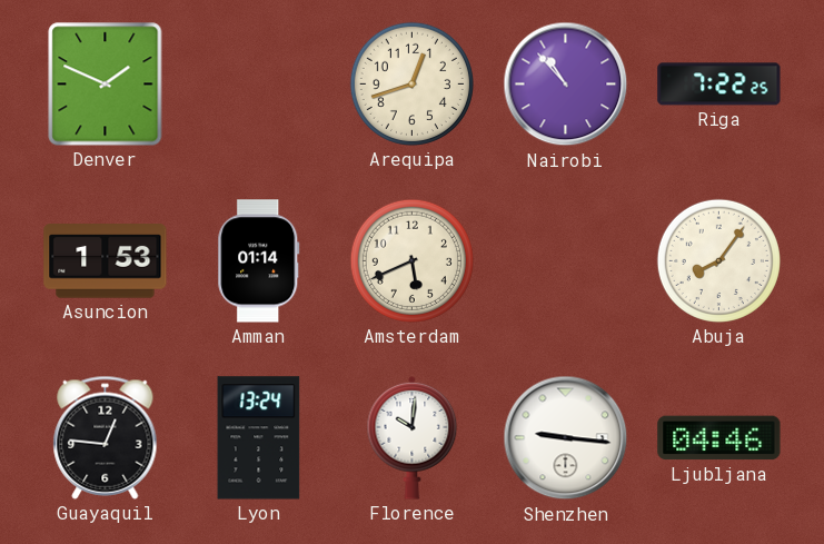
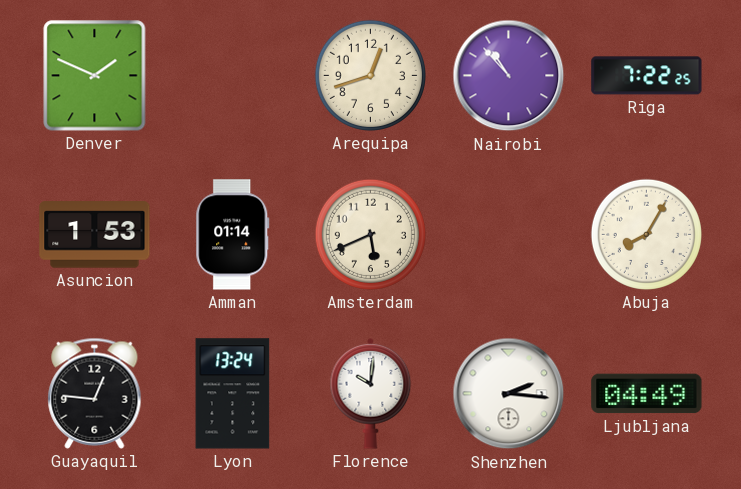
Abuja: 8:06 -> 8:05 (646, 234)
Shenzhen: 9:16 -> 2:16 (509, 394)
Ljubljana: 04:46 -> 04:49 (647, 394)
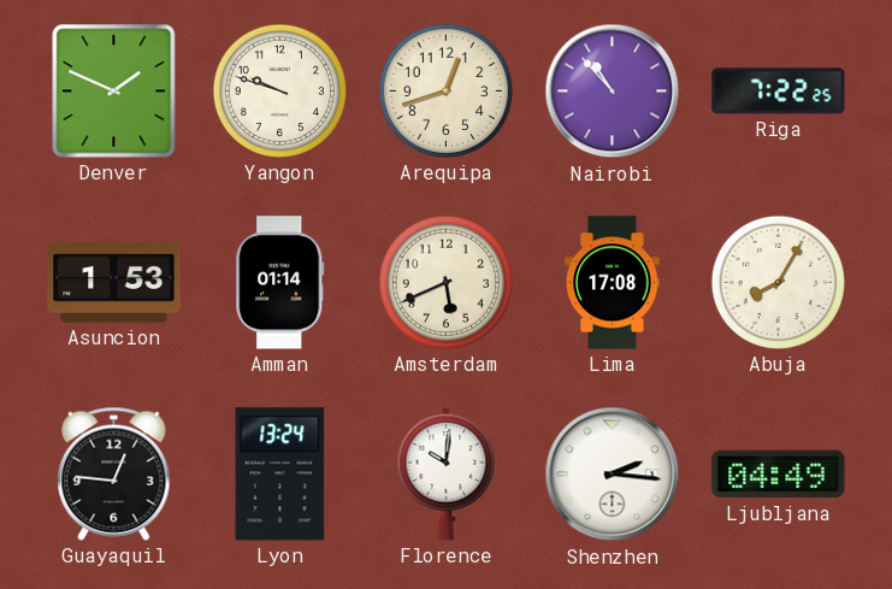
Yangon: none -> 9:48 (279, 90)
Lima: none -> 17:08 (613, 283)
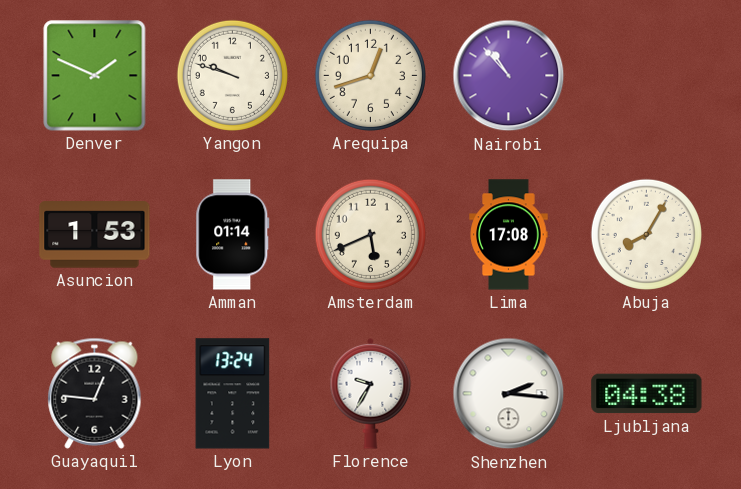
Riga: 7:22 -> none (779, 92)
Florence: 10:01 -> 9:35 (371, 393)
Ljubljana: 04:49 -> 04:38 (647, 394)
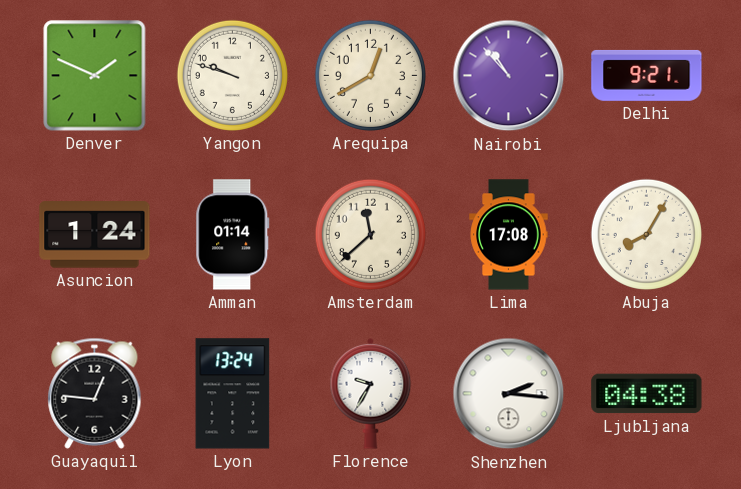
Arequipa: 12:42 -> 12:40 (370, 75)
Delhi: none -> 9:21 (647, 75)
Asuncion: 1:53 -> 1:24 (95, 235)
Amsterdam: 5:41 -> 11:38 (370, 234)
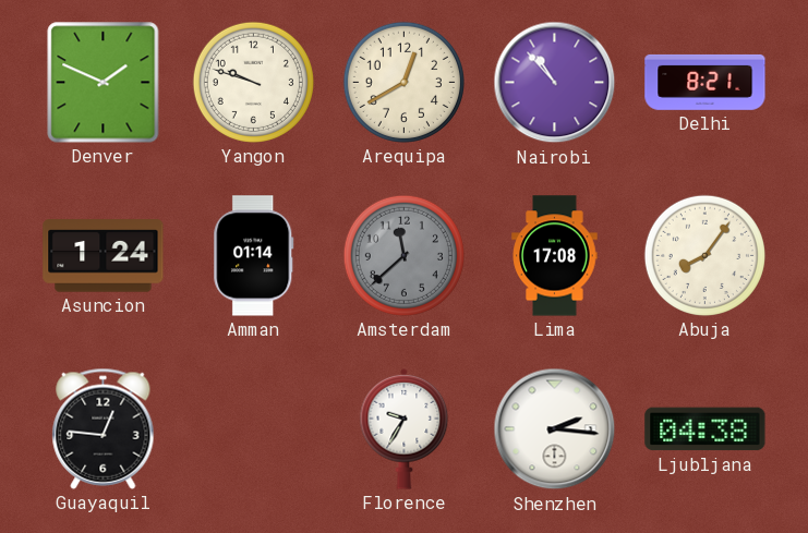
Delhi: 9:21 -> 8:21 (706, 82)
Amsterdam dial: cream -> grey (403, 255)
Abuja: 8:05 -> 8:06 (704, 255)
Lyon: 13:24 -> none (233, 394)
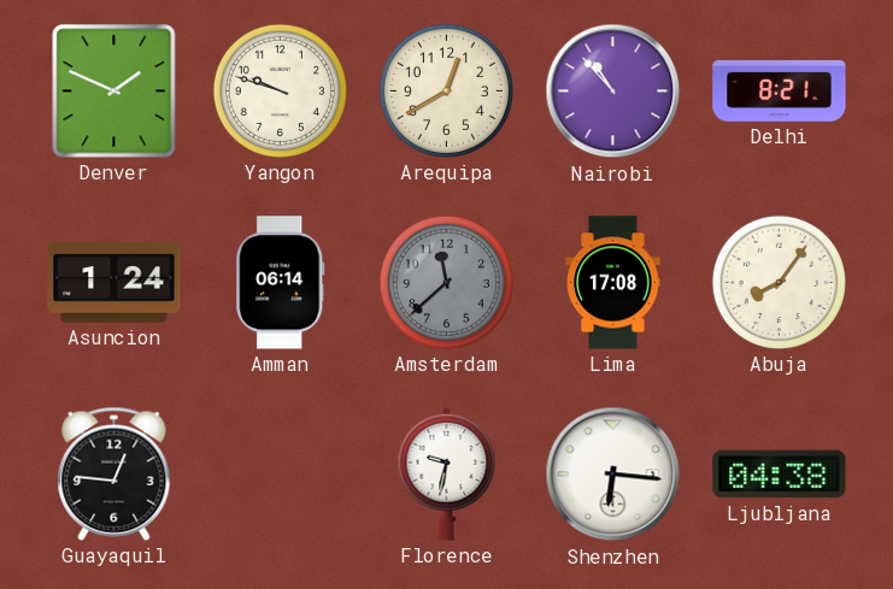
Amman: 01:14 -> 06:14 (281, 283)
Florence: 9:35 -> 9:32 (447, 473)
Shenzhen: 2:16 -> 6:16 (613, 475)
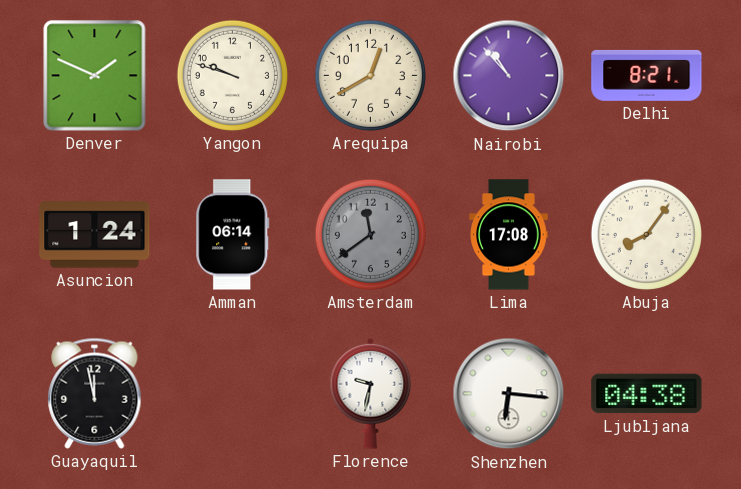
Amsterdam: 11:38 -> 11:39 (370, 234)
Guayaquil: 12:46 -> 11:58 (95, 393)
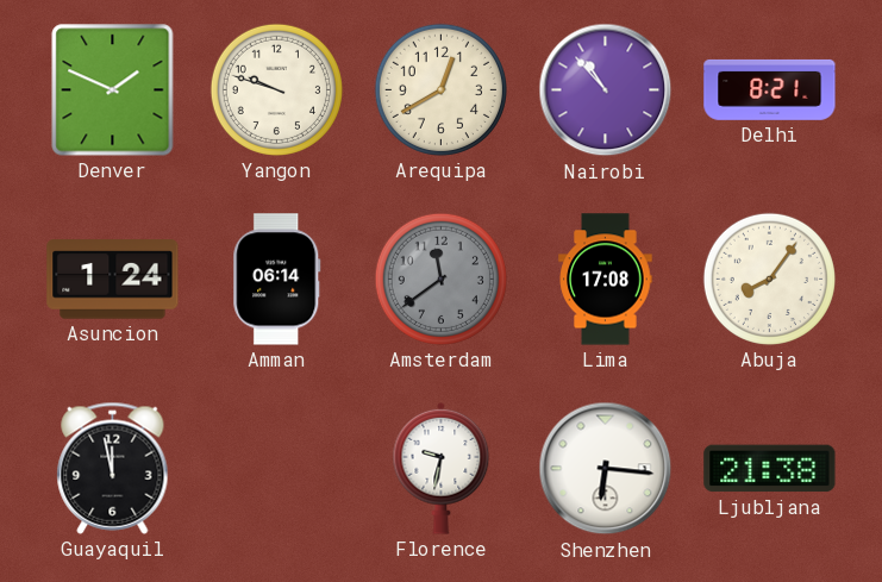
Ljubljana: 04:38 -> 21:38 (770, 469)
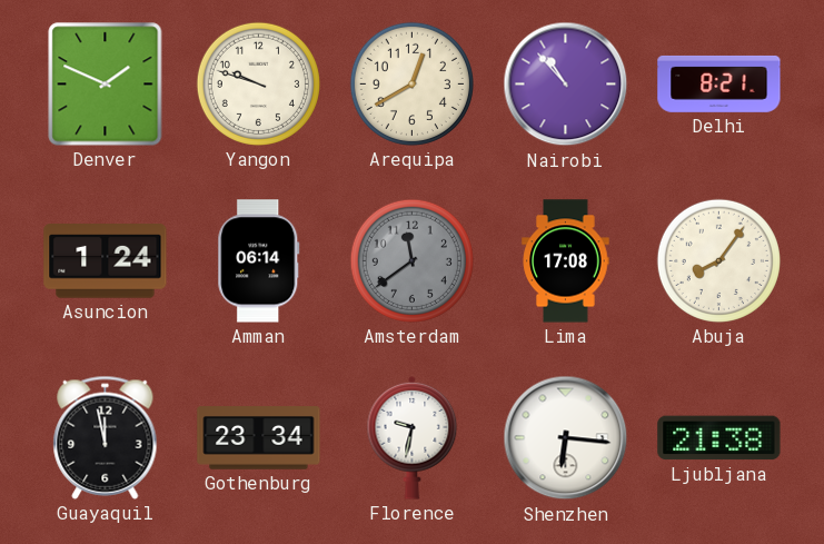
Gothenburg: none -> 23:34 (259, 438)
